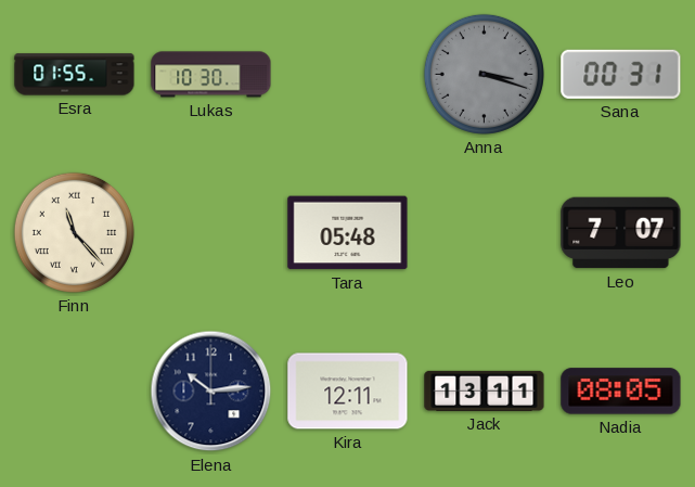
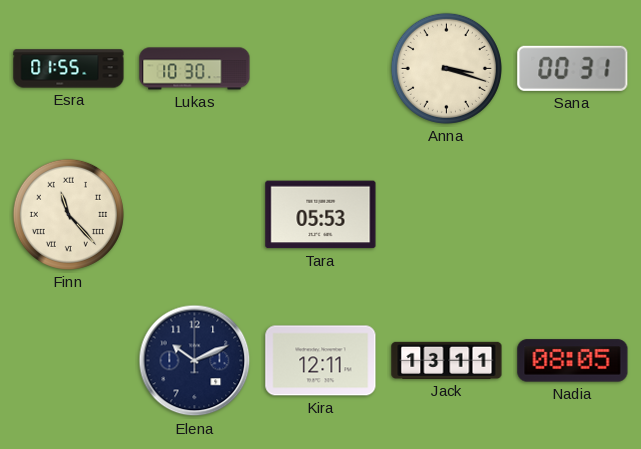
Anna dial: grey -> cream (446, 68)
Tara: 05:48 -> 05:53 (321, 215)
Leo: 7:07 -> none (621, 233)
Elena: 10:14 -> 10:11 (195, 361)
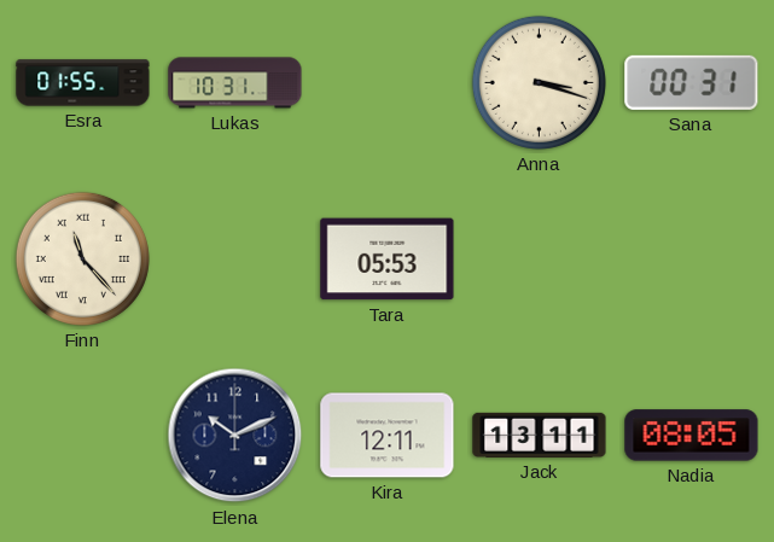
Lukas: 10:30 -> 10:31 (235, 83)
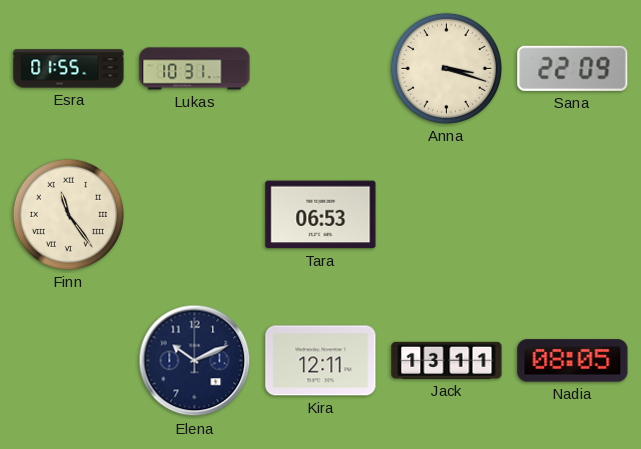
Sana: 00:31 -> 22:09 (573, 68)
Finn: 11:23 -> 11:24 (68, 214)
Tara: 05:53 -> 06:53 (321, 215)
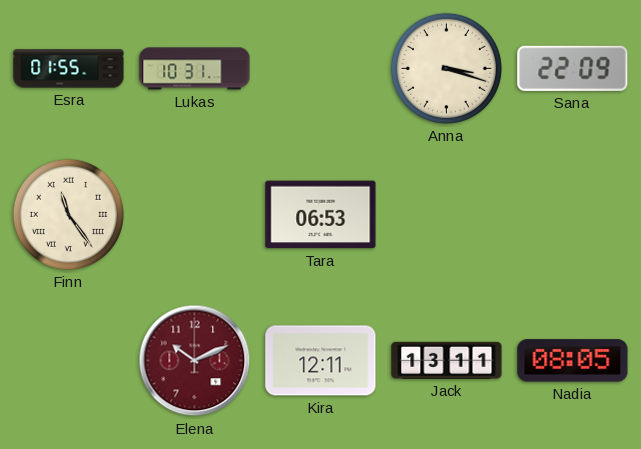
Elena dial: navy -> burgundy (195, 361)
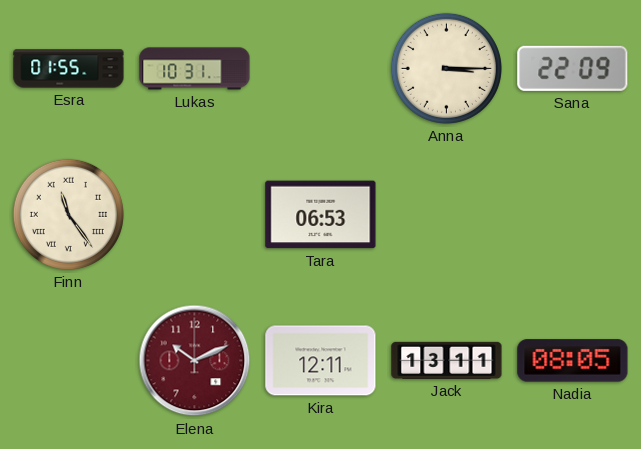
Anna: 3:18 -> 3:15 (446, 68)
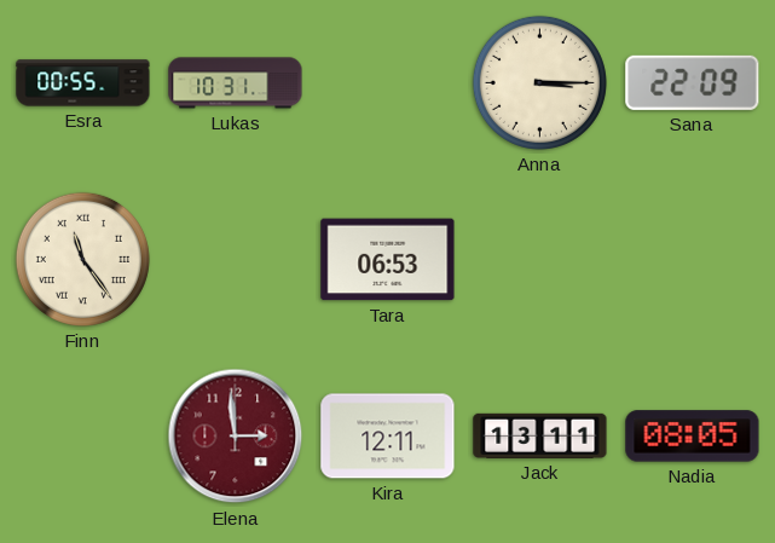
Esra: 01:55 -> 00:55 (83, 83)
Elena: 10:11 -> 2:59 (236, 437)
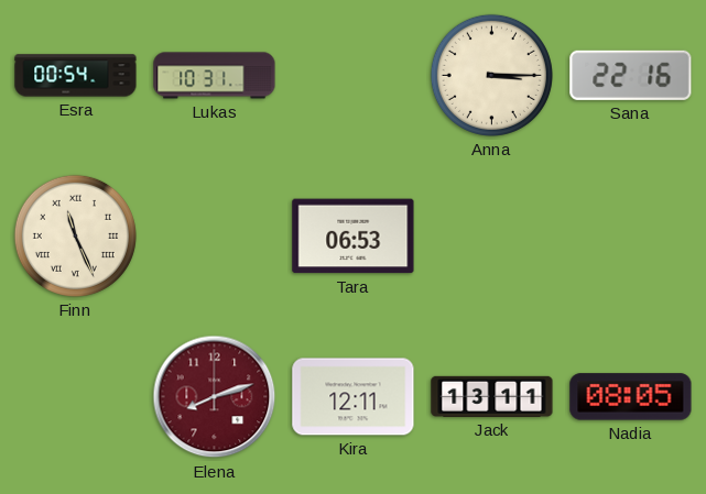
Esra: 00:55 -> 00:54 (76, 76)
Sana: 22:09 -> 22:16 (631, 75)
Finn: 11:24 -> 11:26 (75, 235)
Elena: 2:59 -> 8:12 (215, 397)
